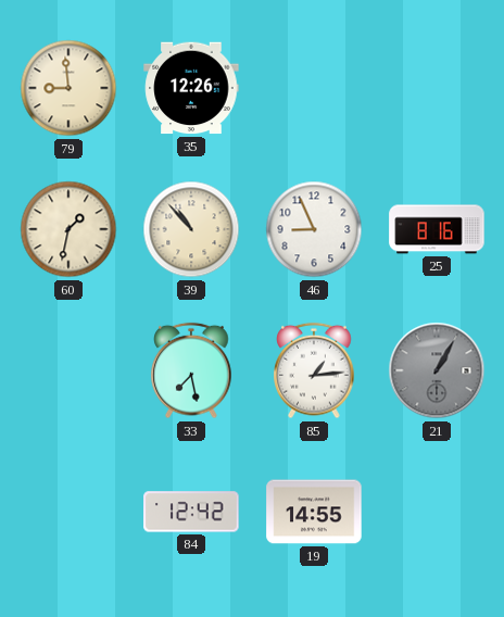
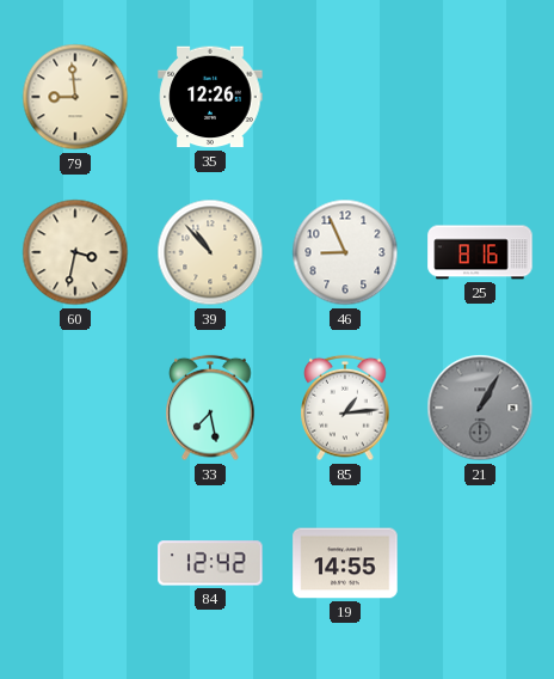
60: 1:32 -> 3:32 (75, 252)
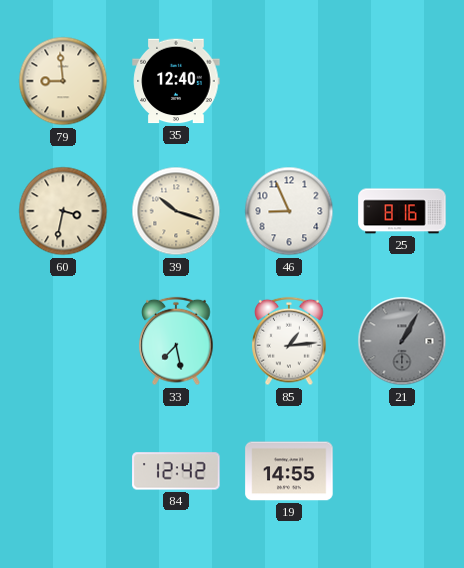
35: 12:26 -> 12:40 (176, 81)
39: 10:53 -> 10:18 (176, 211)
